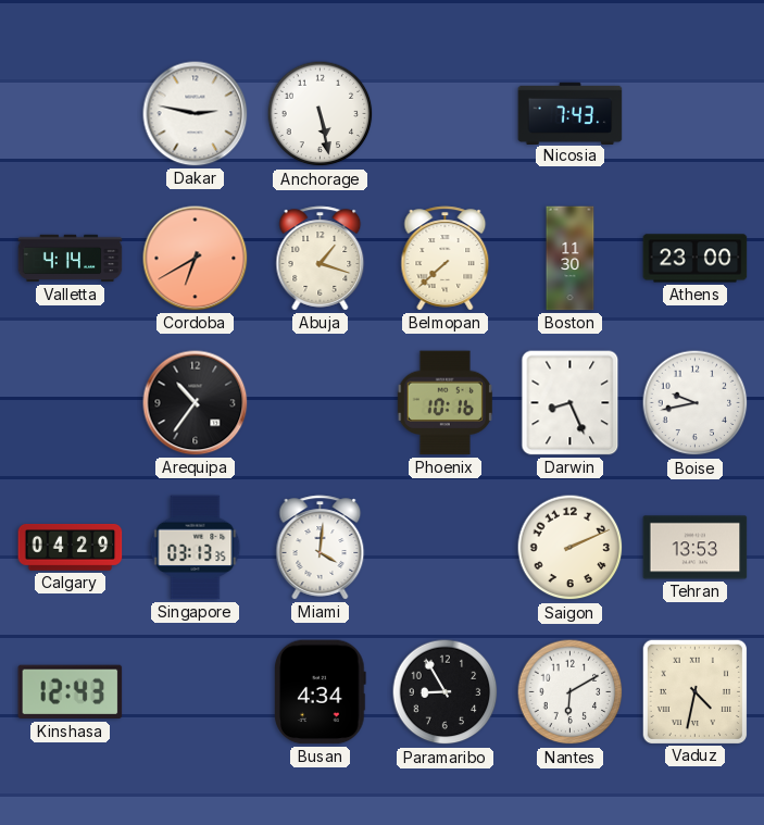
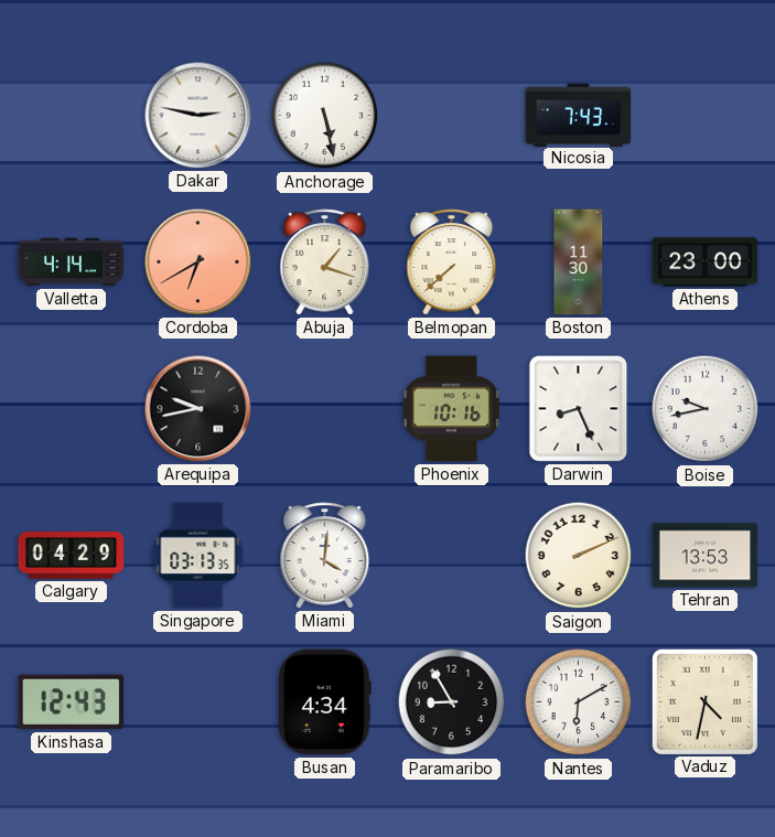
Arequipa: 10:36 -> 9:43 (198, 409)
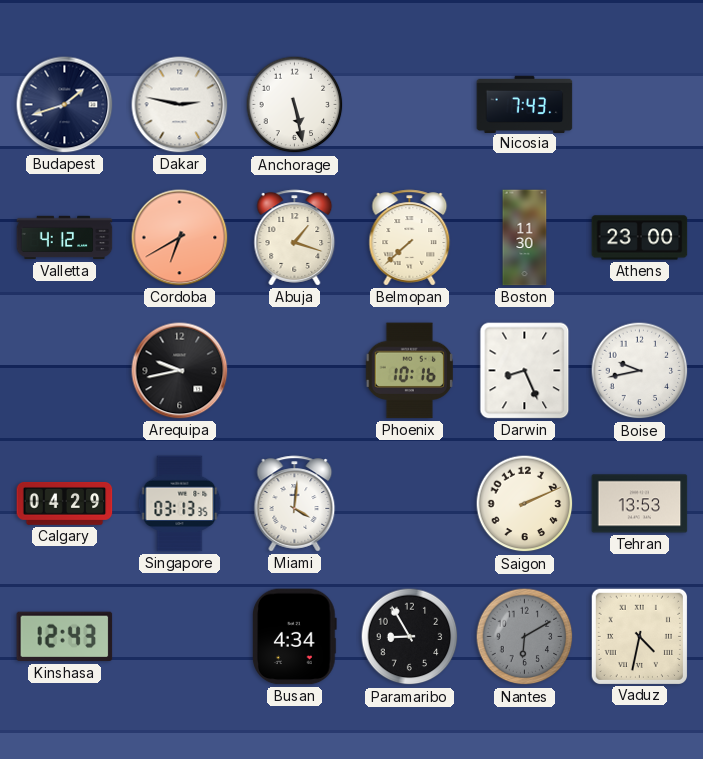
Budapest: none -> 1:42 (65, 105)
Valletta: 4:14 -> 4:12 (65, 238)
Nantes dial: white -> grey (525, 637)
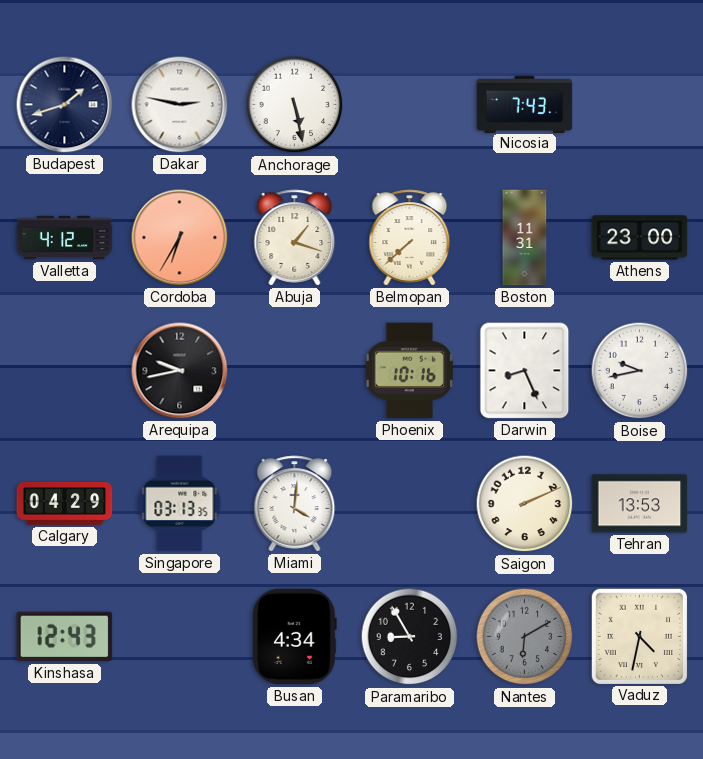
Cordoba: 6:40 -> 6:35 (180, 238)
Boston: 11:30 -> 11:31 (525, 238)
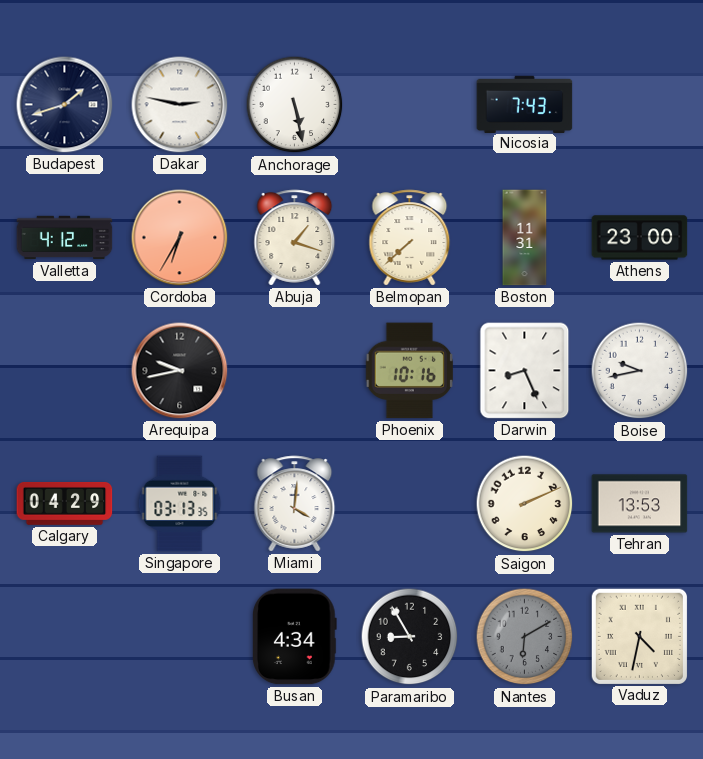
Kinshasa: 12:43 -> none (65, 637)
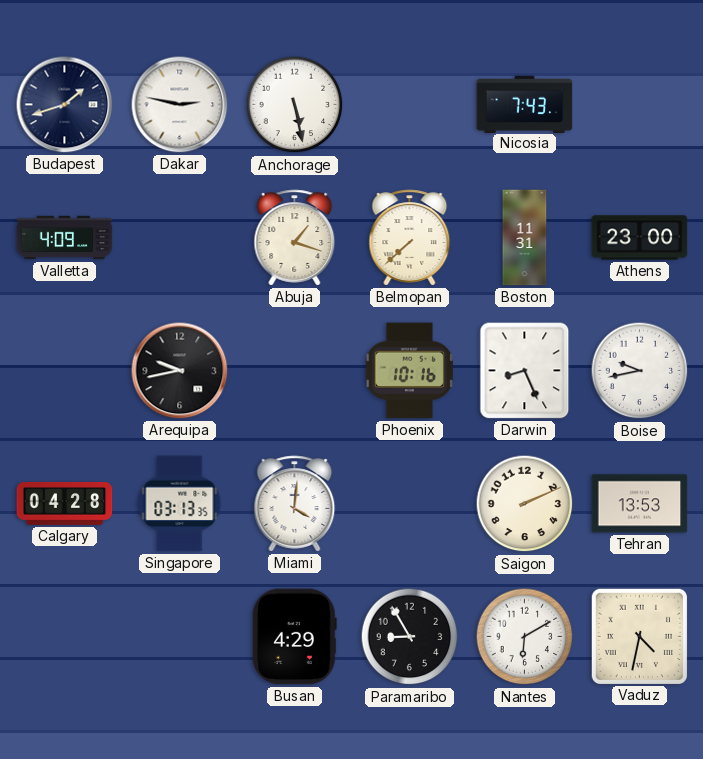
Valletta: 4:12 -> 4:09 (65, 238)
Cordoba: 6:35 -> none (180, 238)
Calgary: 04:29 -> 04:28 (65, 504)
Busan: 4:34 -> 4:29 (295, 637)
Nantes dial: grey -> white (525, 637)
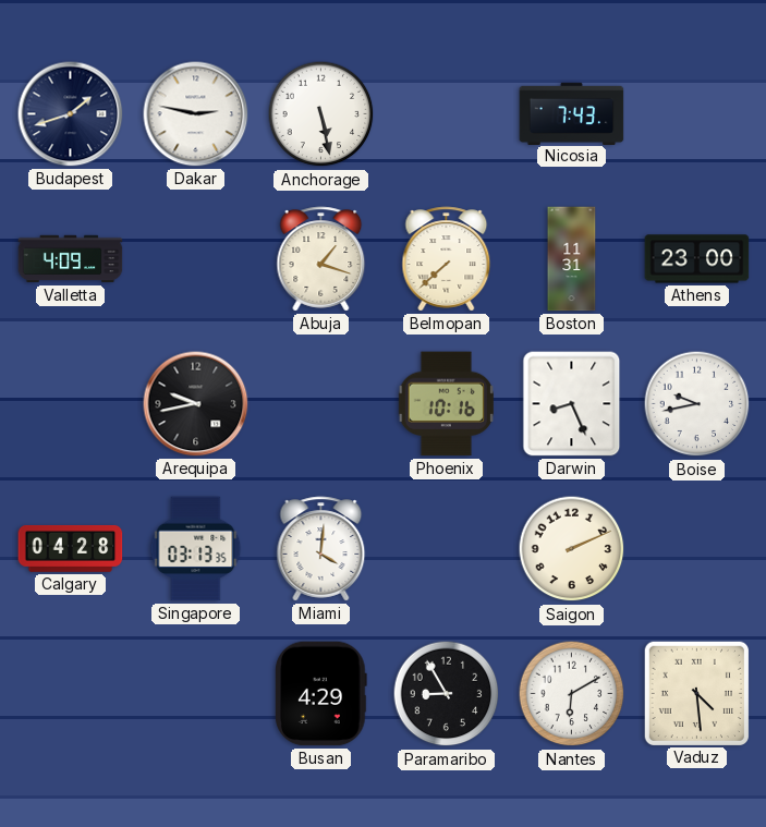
Tehran: 13:53 -> none (640, 504)
Vaduz: 4:32 -> 4:29 (696, 693)
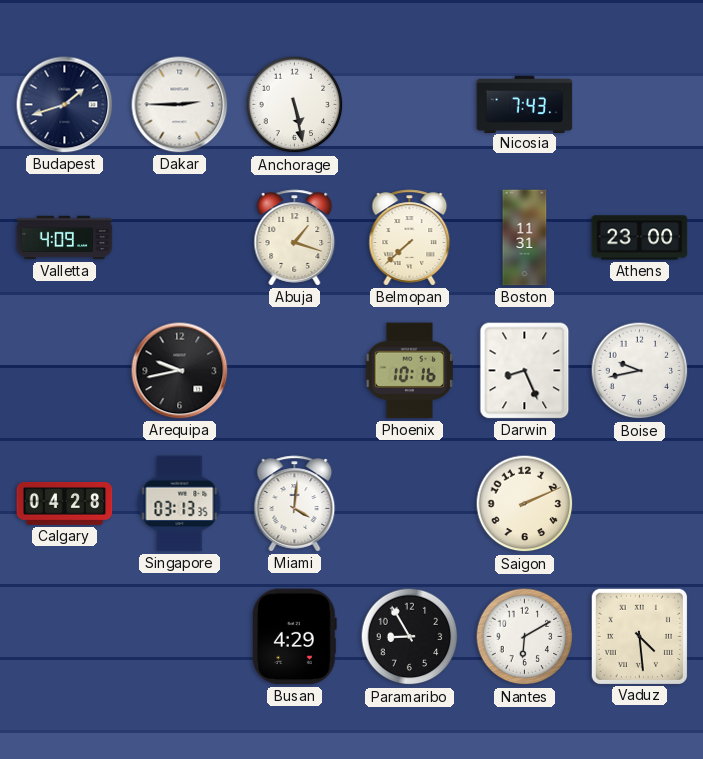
Dakar: 2:47 -> 2:45 (180, 105)
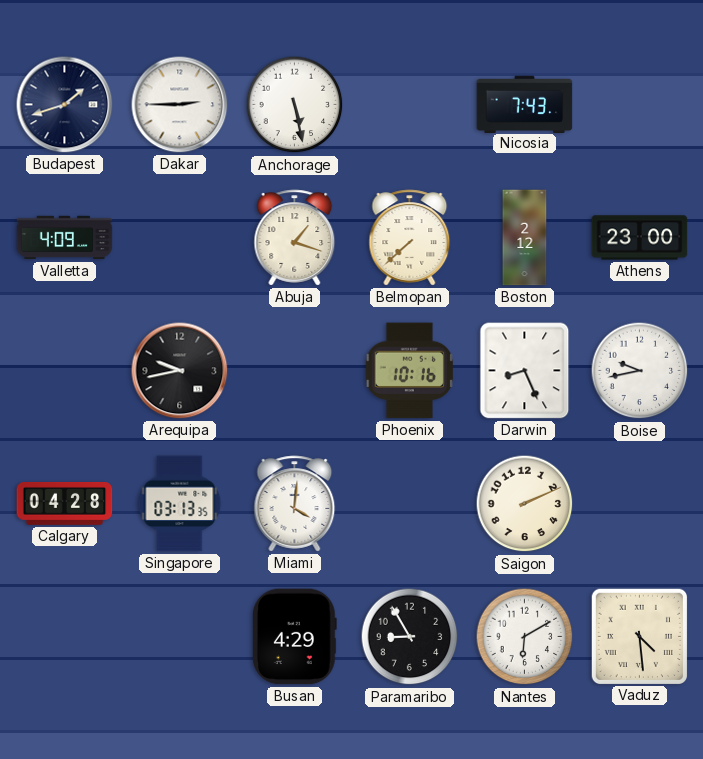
Boston: 11:31 -> 2:12 (525, 238)
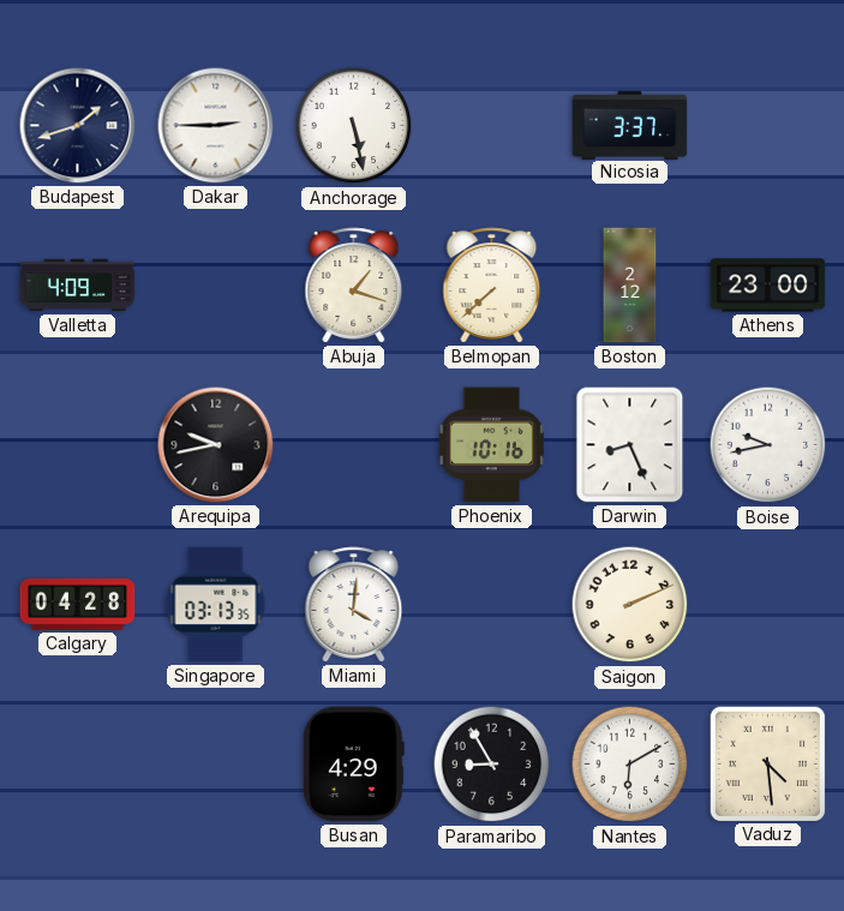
Nicosia: 7:43 -> 3:37 (630, 125)
